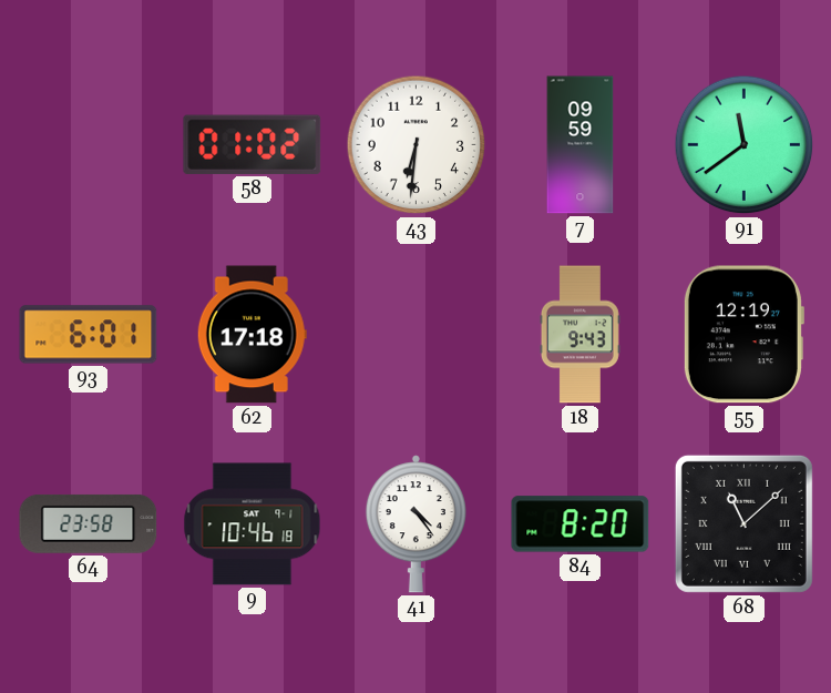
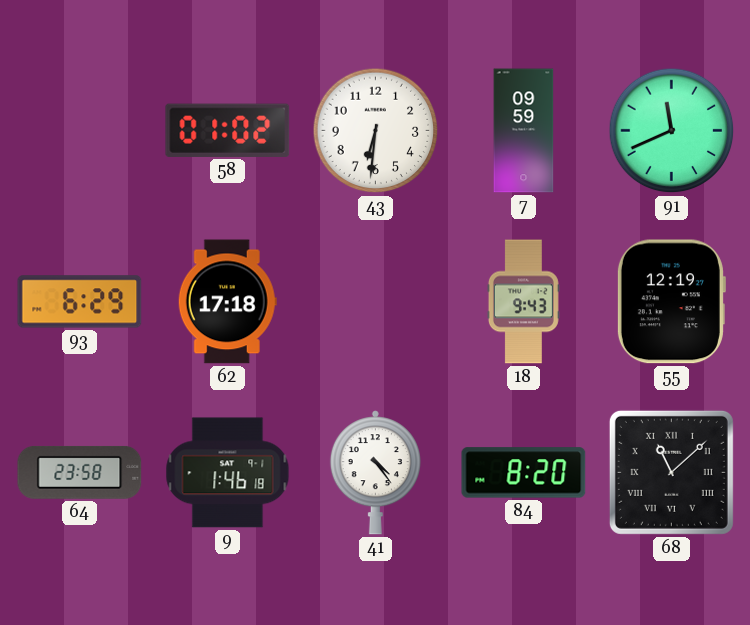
91: 11:39 -> 11:41 (672, 131)
93: 6:01 -> 6:29 (80, 302)
9: 10:46 -> 1:46 (228, 473)
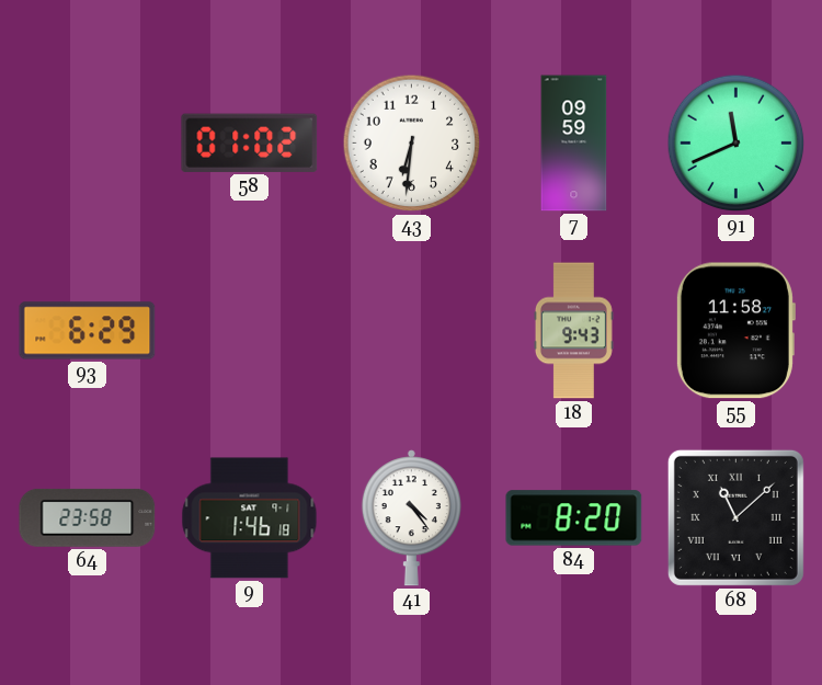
62: 17:18 -> none (227, 302)
55: 12:19 -> 11:58 (735, 331)
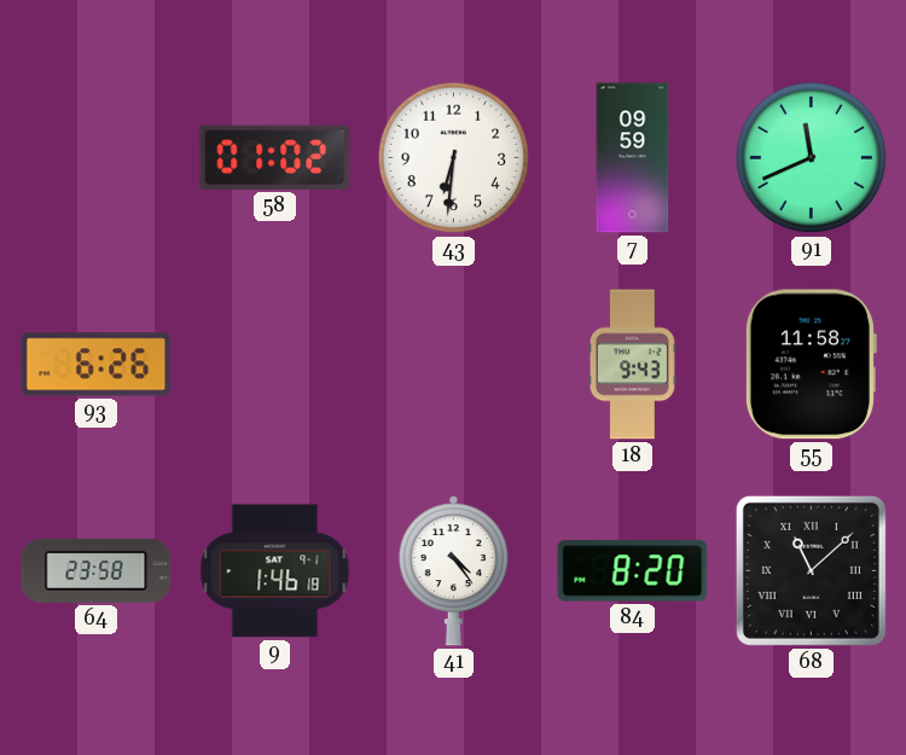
93: 6:29 -> 6:26 (97, 365)
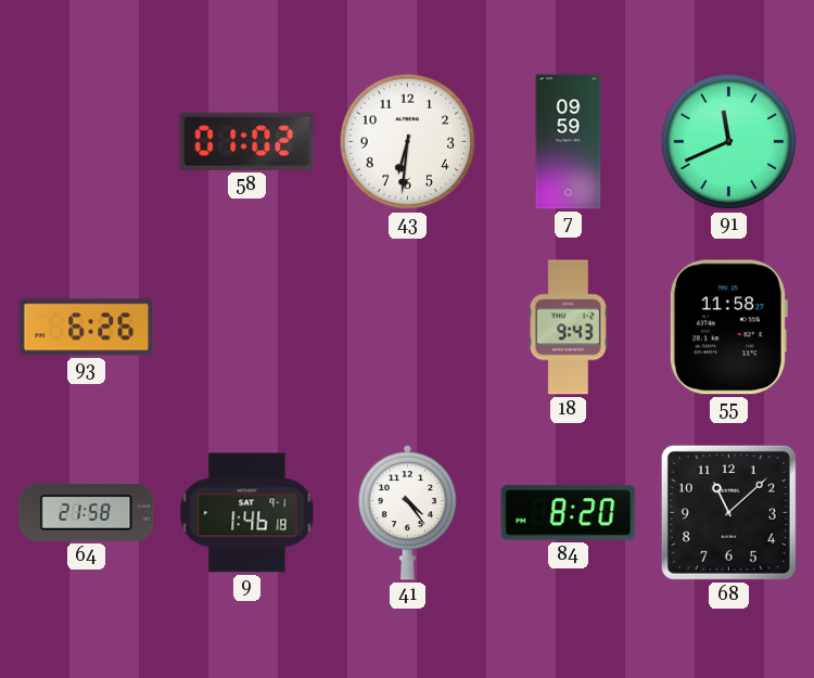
64: 23:58 -> 21:58 (87, 512)
68 numerals: Roman -> Arabic (728, 512)
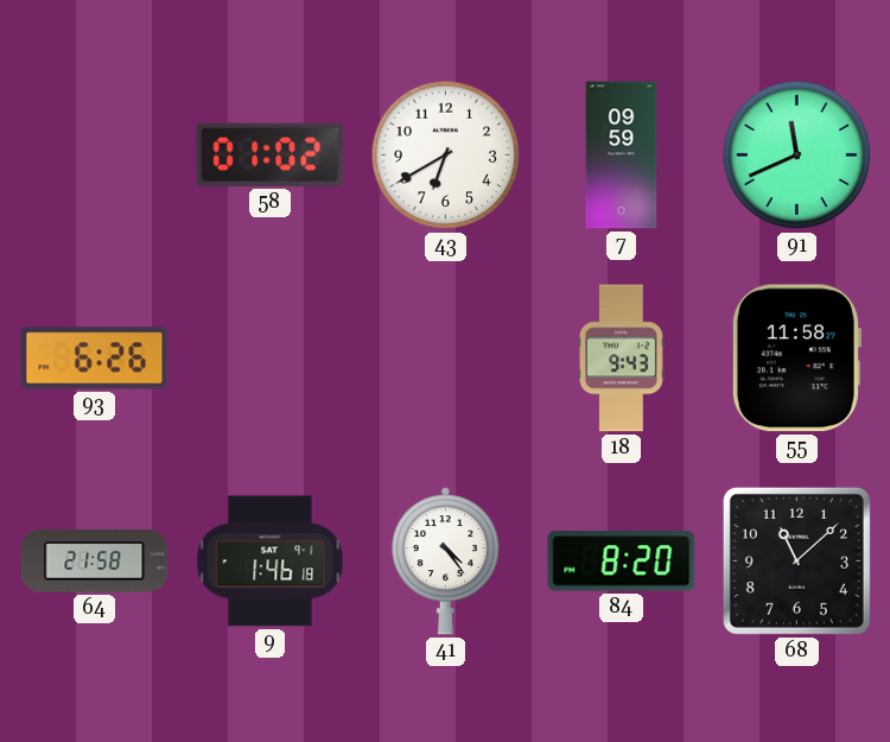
43: 6:31 -> 6:40 (446, 156)
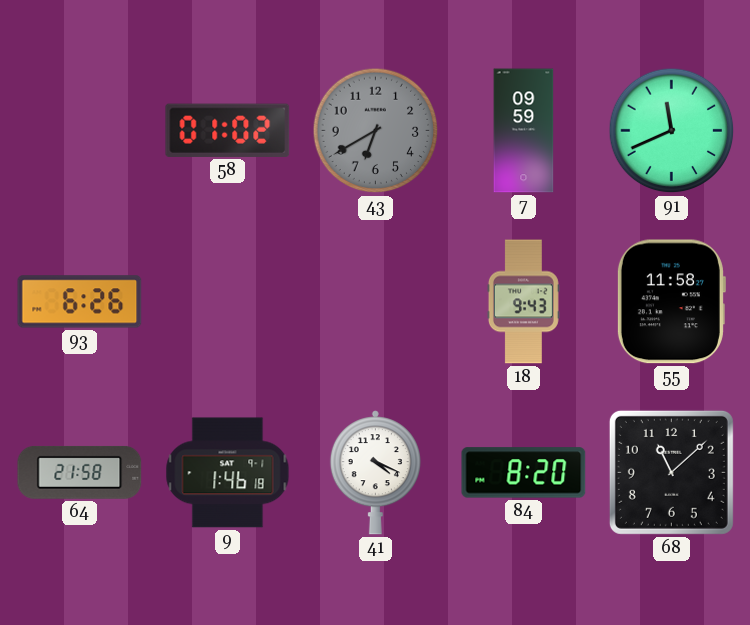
43 dial: white -> grey (376, 131)
41: 4:24 -> 4:19 (375, 473)
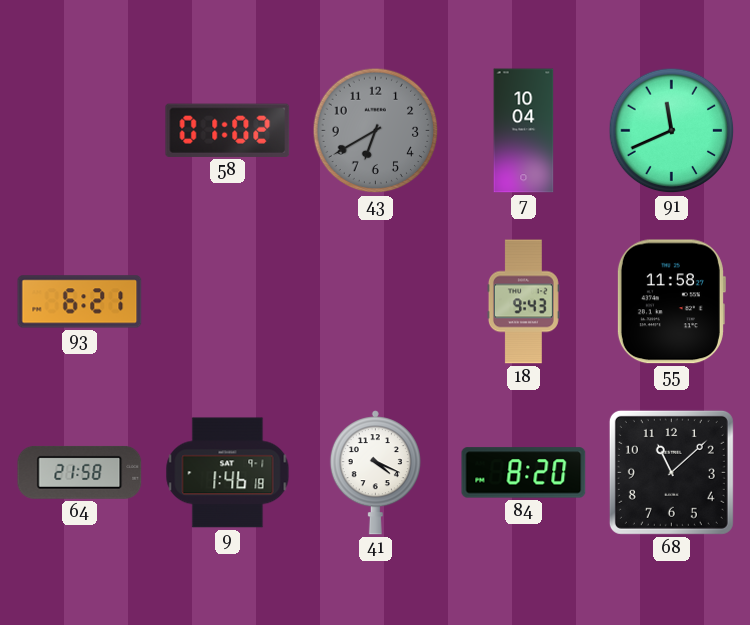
7: 09:59 -> 10:04 (524, 131)
93: 6:26 -> 6:21 (80, 302)
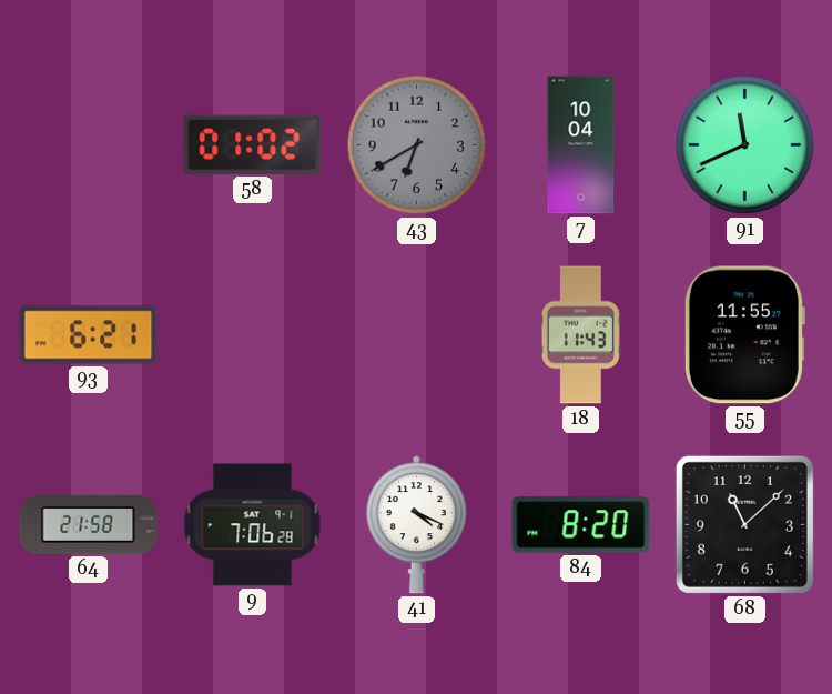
18: 9:43 -> 11:43 (580, 335)
55: 11:58 -> 11:55 (744, 335)
9: 1:46 -> 7:06 (253, 525)
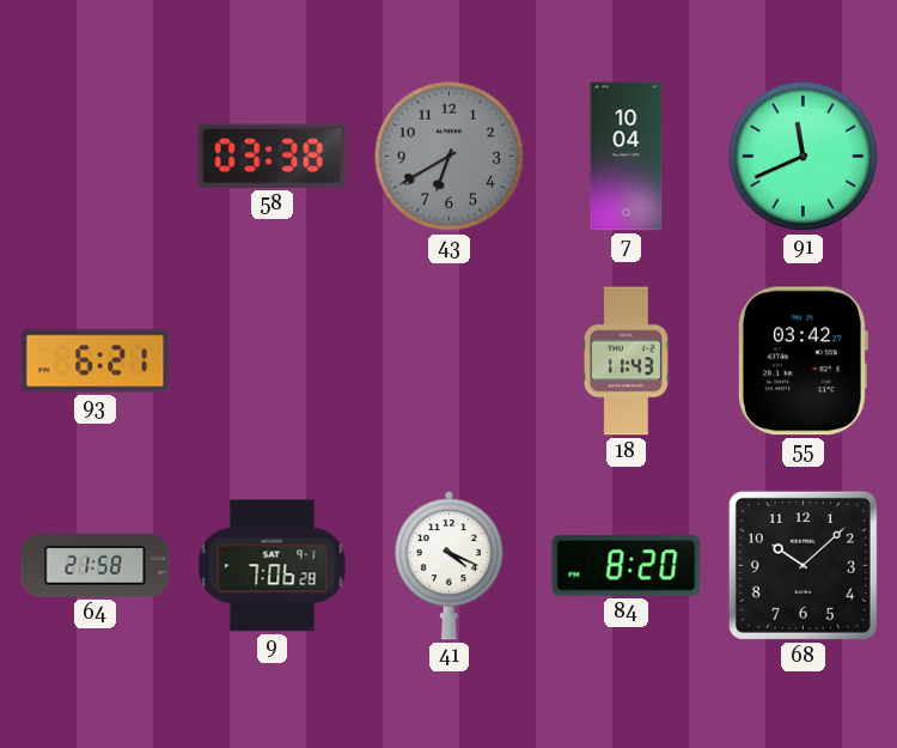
58: 01:02 -> 03:38 (273, 156)
55: 11:55 -> 03:42 (803, 361)
68: 11:08 -> 10:08 (803, 565)
